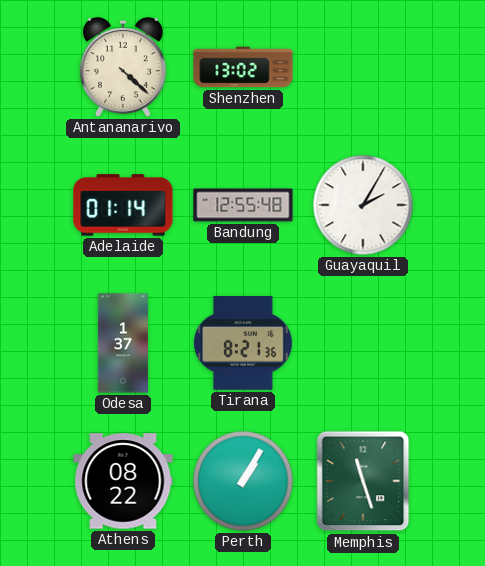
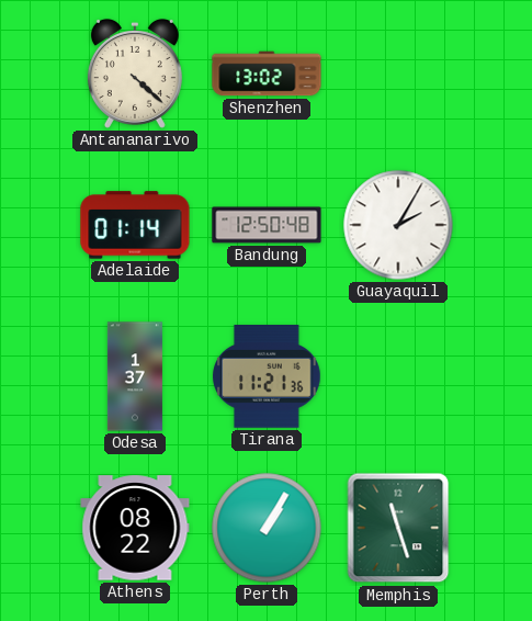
Bandung: 12:55 -> 12:50 (267, 225)
Tirana: 8:21 -> 11:21 (267, 377)
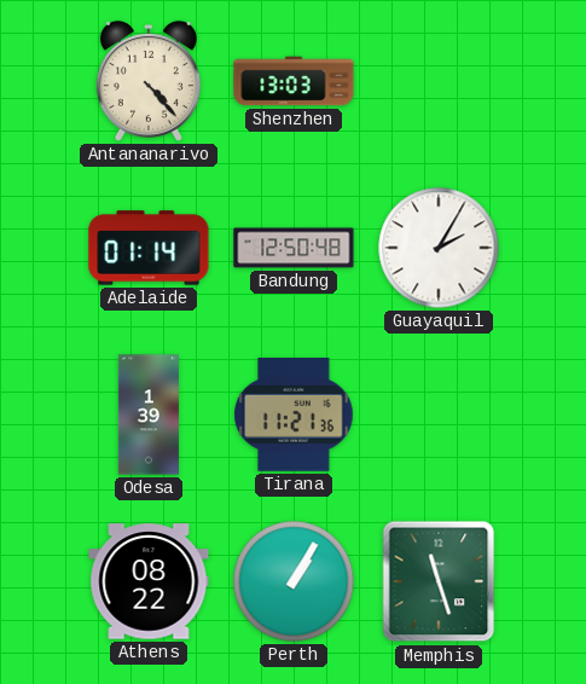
Antananarivo: 4:22 -> 4:23 (149, 81)
Shenzhen: 13:02 -> 13:03 (294, 81)
Odesa: 1:37 -> 1:39 (149, 415)
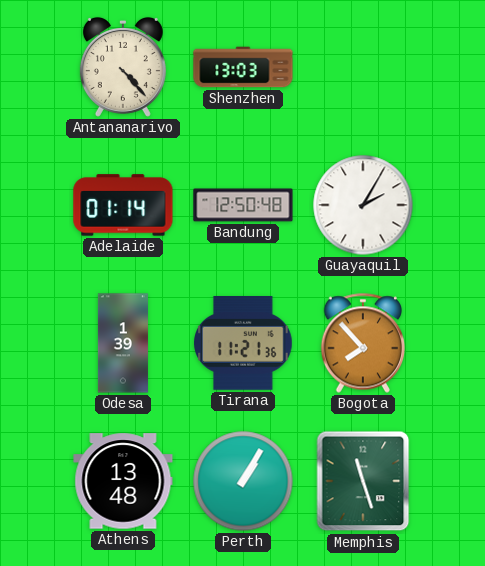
Bogota: none -> 7:53 (362, 343)
Athens: 08:22 -> 13:48 (123, 481)
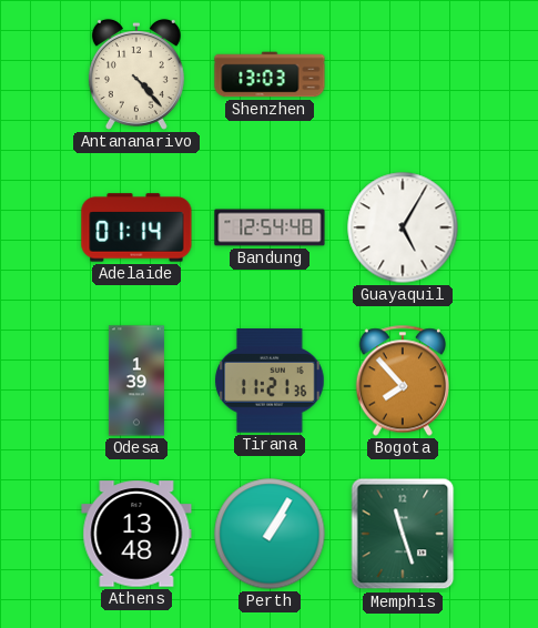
Bandung: 12:50 -> 12:54 (270, 227)
Guayaquil: 2:05 -> 5:05 (403, 227)
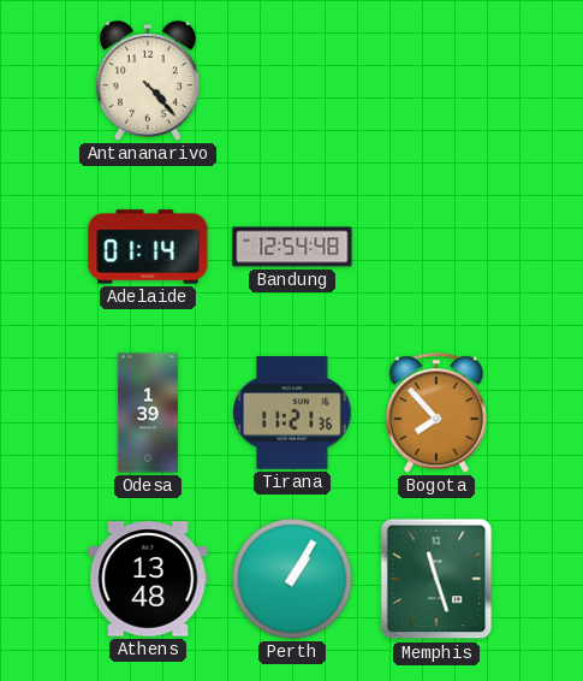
Shenzhen: 13:03 -> none (270, 74)
Guayaquil: 5:05 -> none (403, 227)
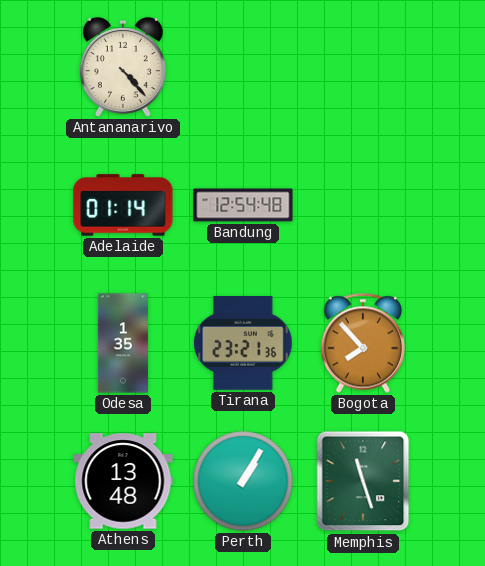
Odesa: 1:39 -> 1:35 (123, 343)
Tirana: 11:21 -> 23:21 (243, 344)
